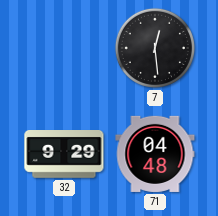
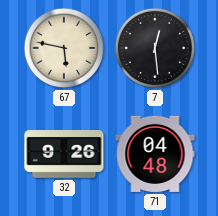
67: none -> 5:47 (64, 48)
32: 9:29 -> 9:26 (64, 155)
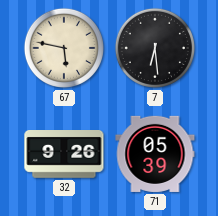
7: 12:29 -> 6:29 (155, 48)
71: 04:48 -> 05:39 (155, 154)
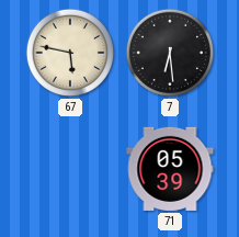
32: 9:26 -> none (64, 155)
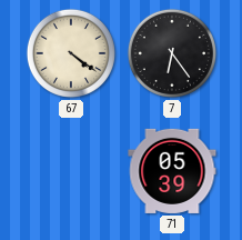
67: 5:47 -> 4:21 (71, 53)
7: 6:29 -> 6:24 (172, 53)
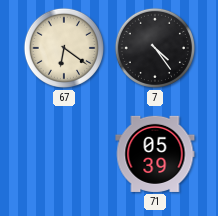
67: 4:21 -> 6:21 (64, 48)
7: 6:24 -> 4:24 (155, 48)
